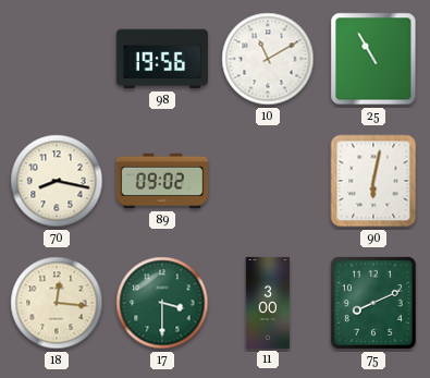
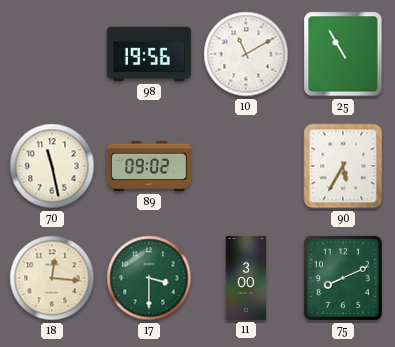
70: 8:17 -> 11:28 (52, 166)
90: 6:02 -> 5:35 (343, 166)
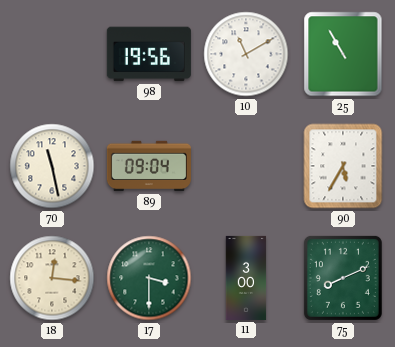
89: 09:02 -> 09:04 (149, 166)
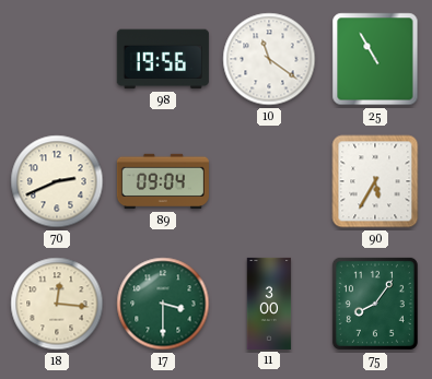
10: 11:10 -> 11:21 (269, 59)
70: 11:28 -> 2:41 (57, 181)
75: 8:11 -> 8:06 (375, 304)
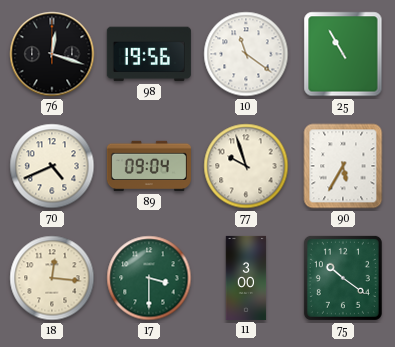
76: none -> 12:18 (52, 54)
70: 2:41 -> 4:41 (52, 166)
77: none -> 9:57 (246, 166)
75: 8:06 -> 10:21 (343, 278)
